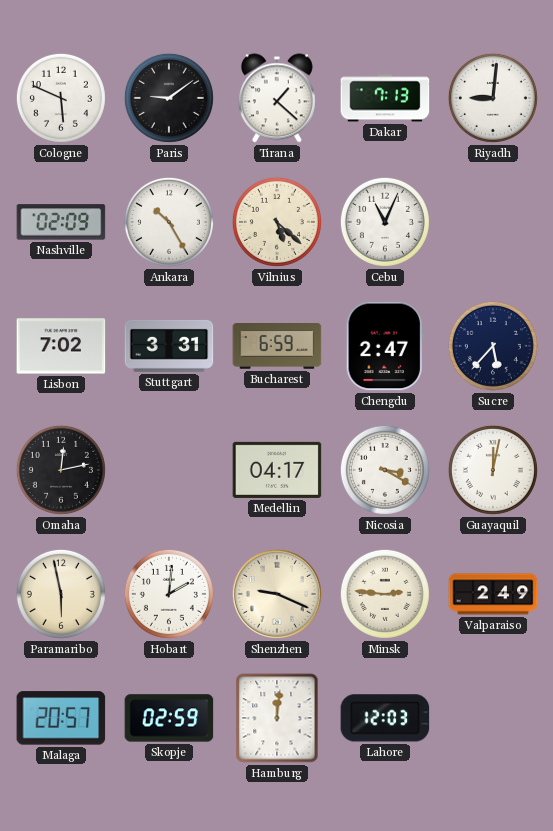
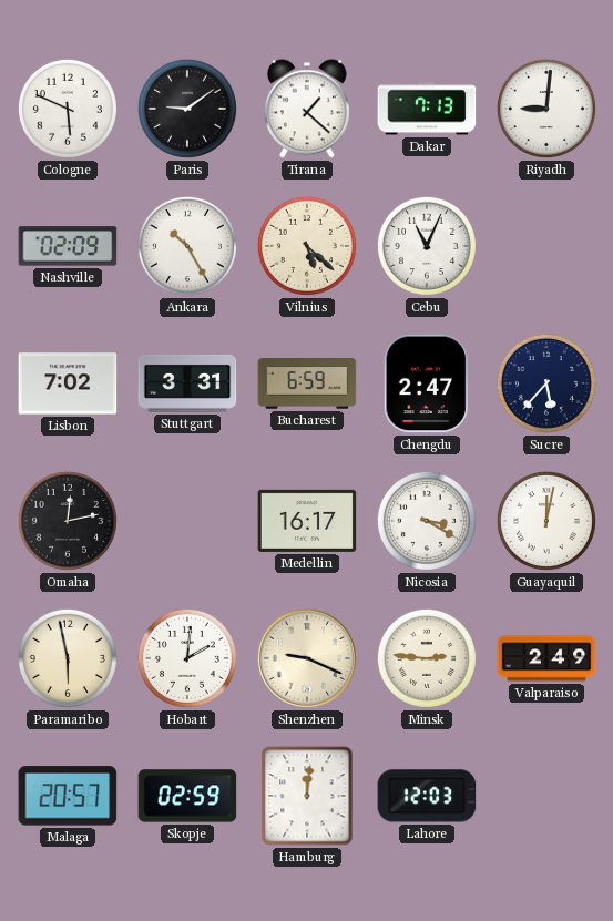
Medellin: 04:17 -> 16:17 (307, 521)
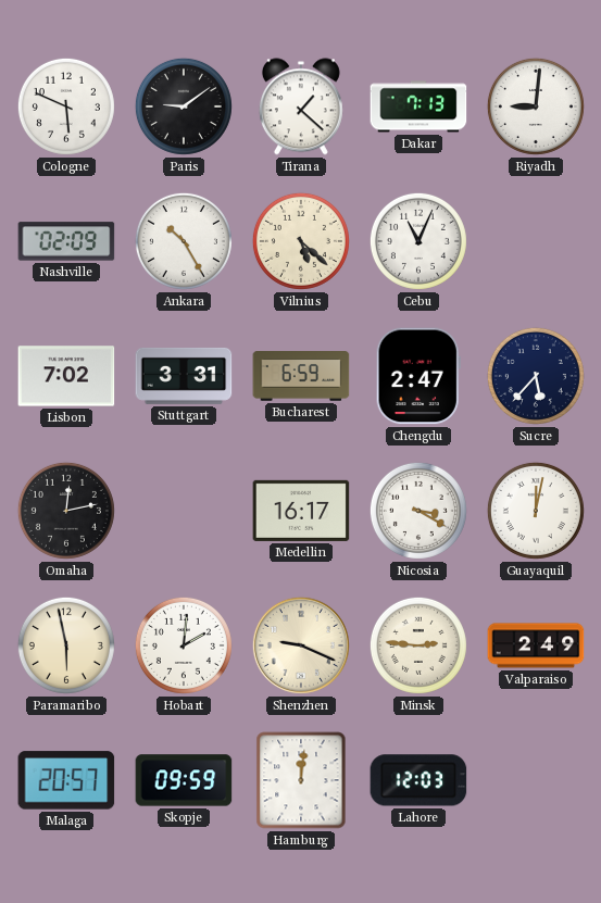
Skopje: 02:59 -> 09:59 (184, 780)
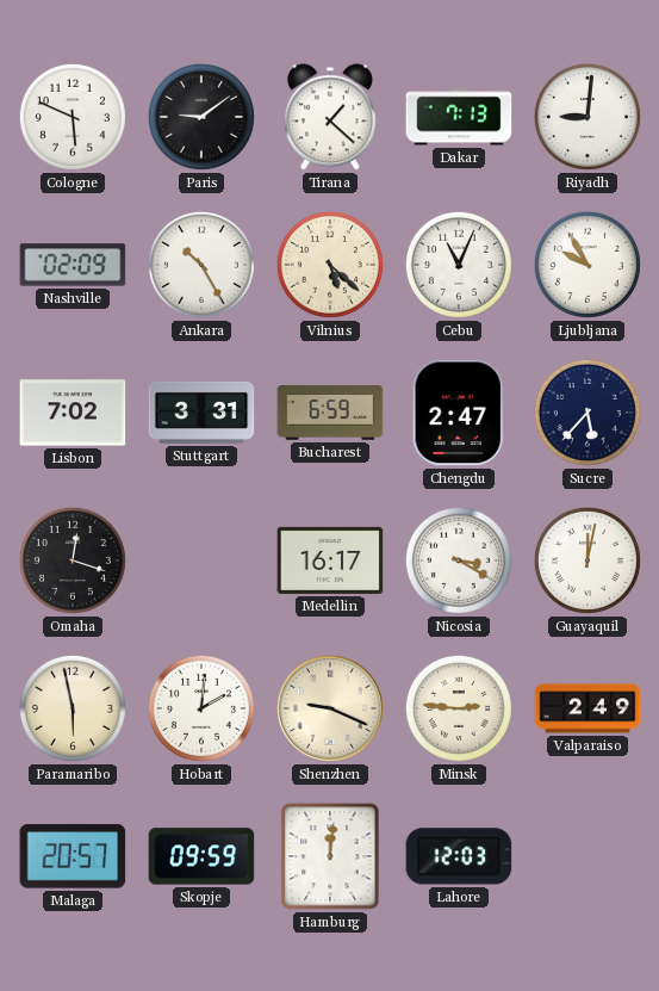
Ljubljana: none -> 9:55 (587, 265)
Omaha: 12:13 -> 12:18 (73, 560)
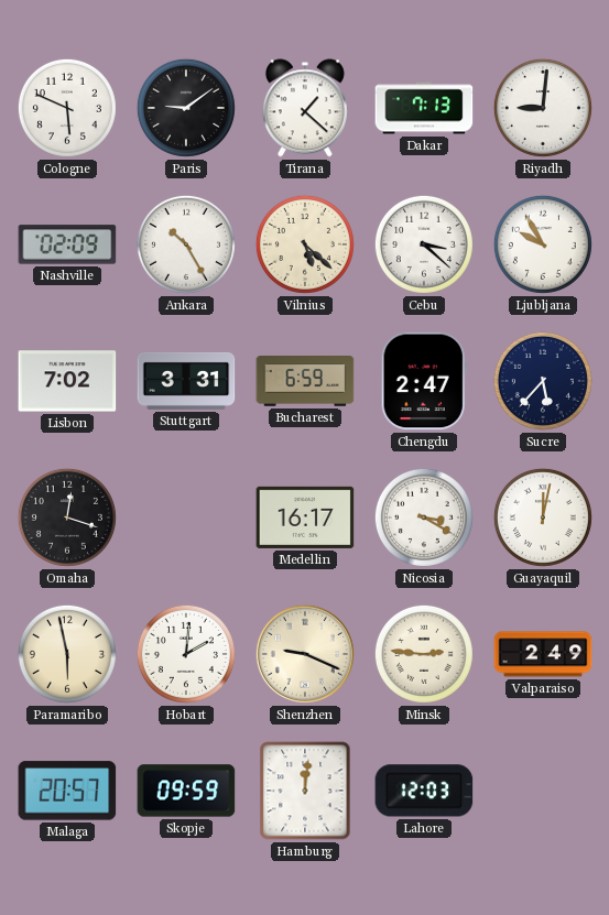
Cebu: 11:04 -> 3:22 (424, 244)
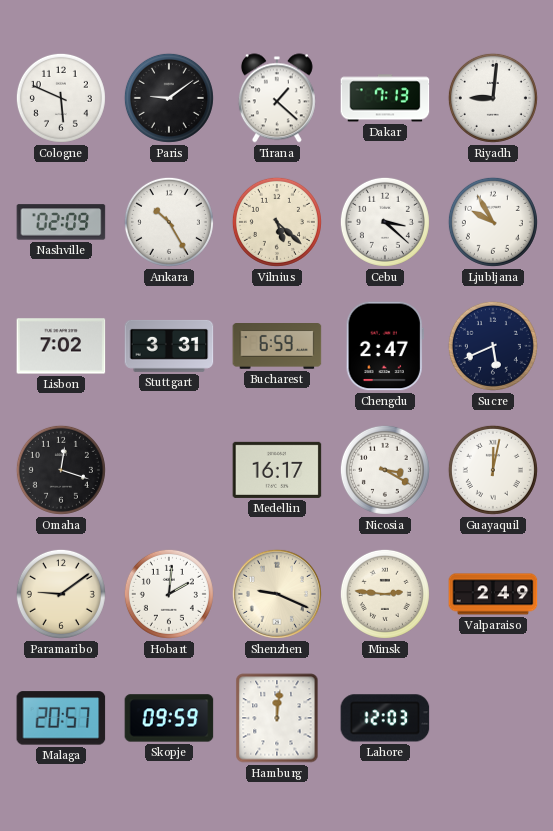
Sucre: 5:37 -> 5:41 (493, 346)
Paramaribo: 5:58 -> 9:09 (61, 594)
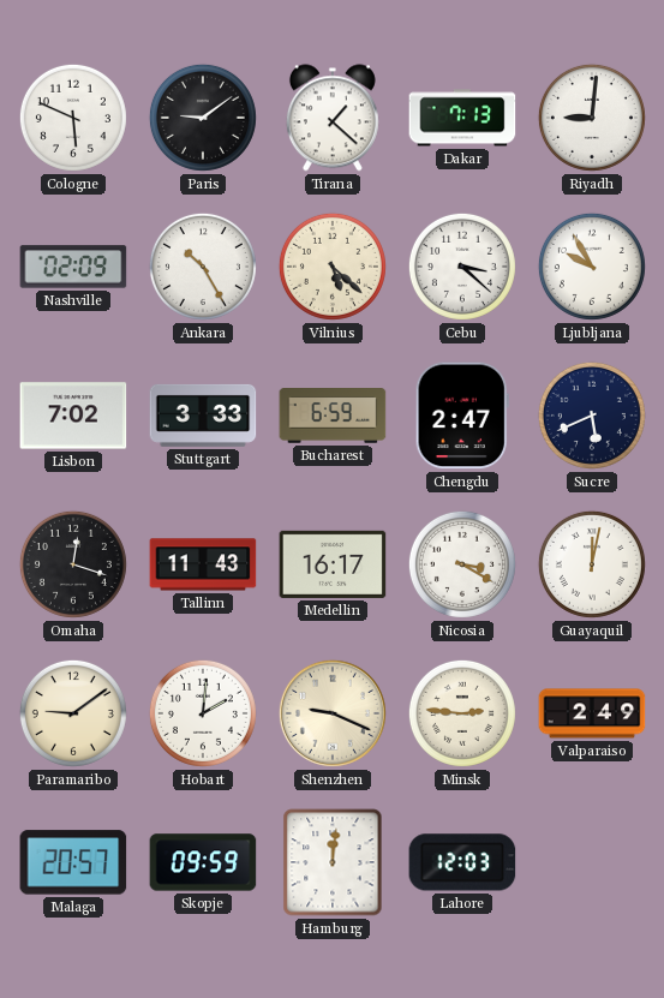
Stuttgart: 3:31 -> 3:33 (203, 416)
Tallinn: none -> 11:43 (203, 564)
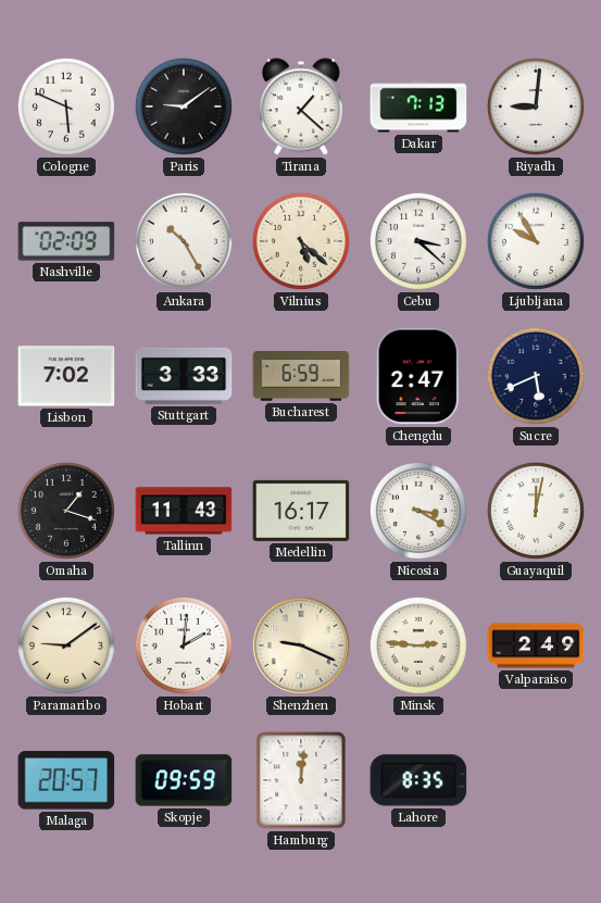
Omaha: 12:18 -> 1:18 (66, 511)
Lahore: 12:03 -> 8:35 (418, 780)
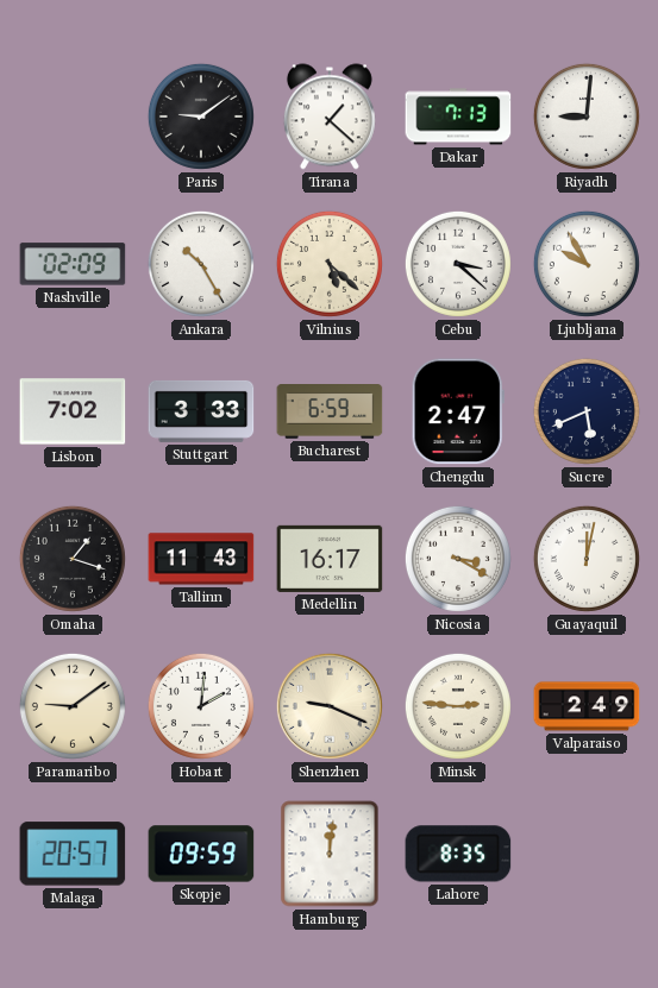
Cologne: 5:49 -> none (66, 106)
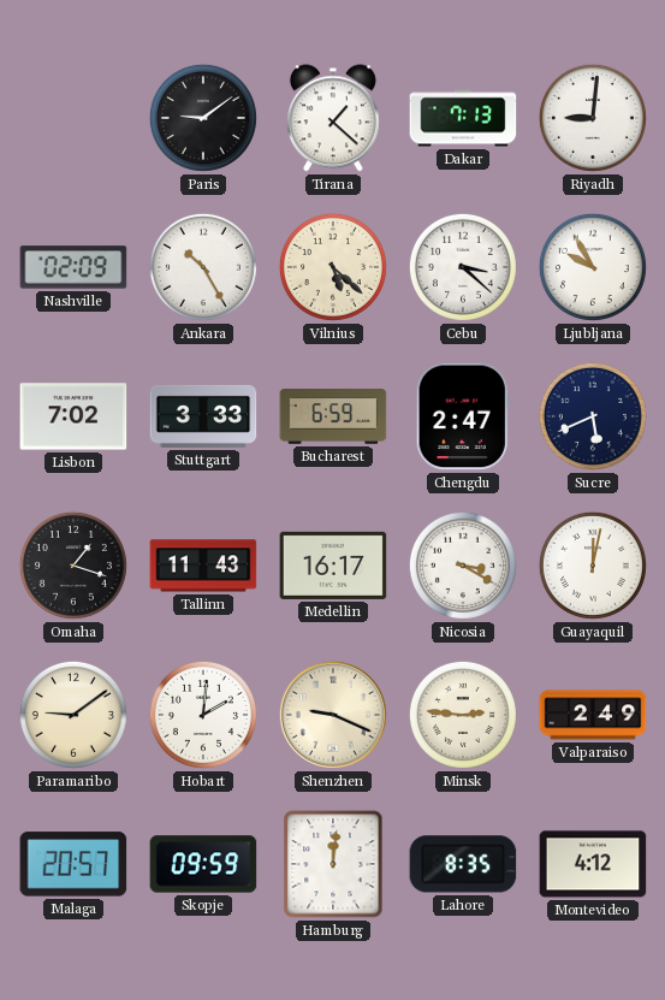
Montevideo: none -> 4:12 (593, 864)
